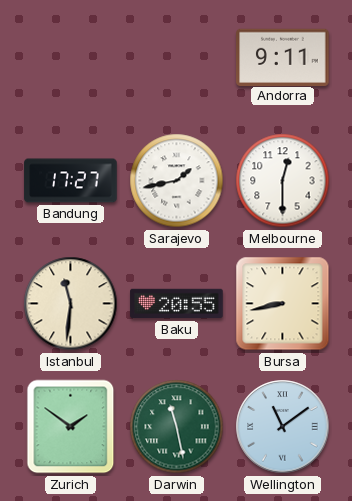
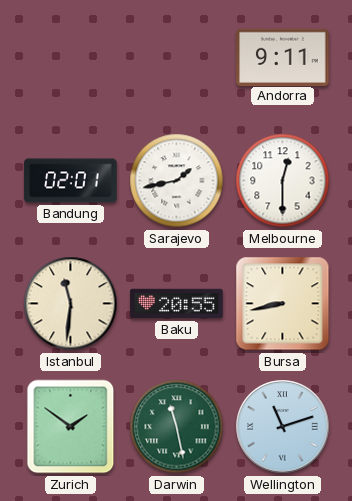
Bandung: 17:27 -> 02:01 (71, 181)
Wellington: 11:09 -> 11:12 (283, 427)
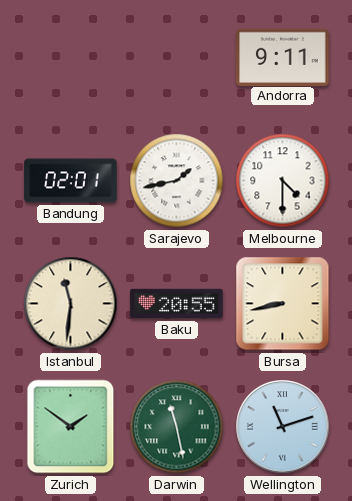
Melbourne: 12:30 -> 4:30 (283, 181)
